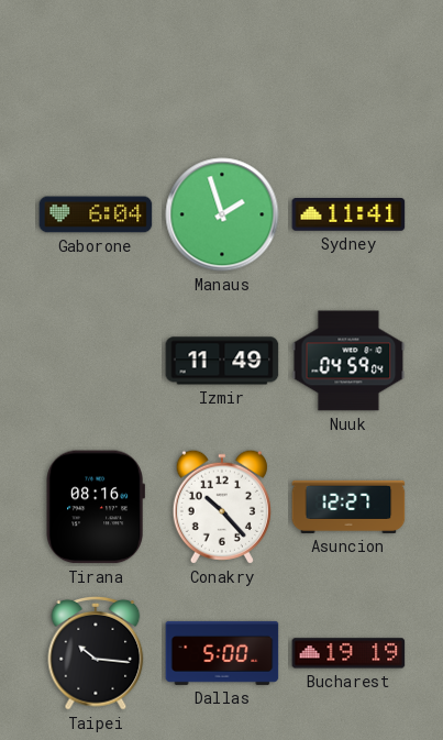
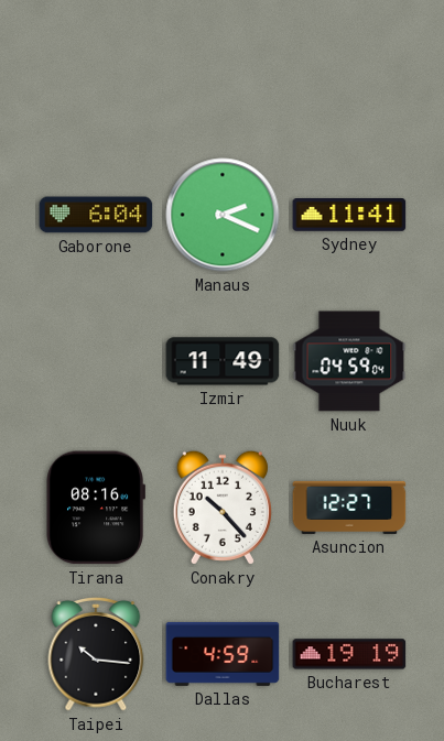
Manaus: 1:57 -> 2:19 (223, 215)
Dallas: 5:00 -> 4:59 (223, 654)
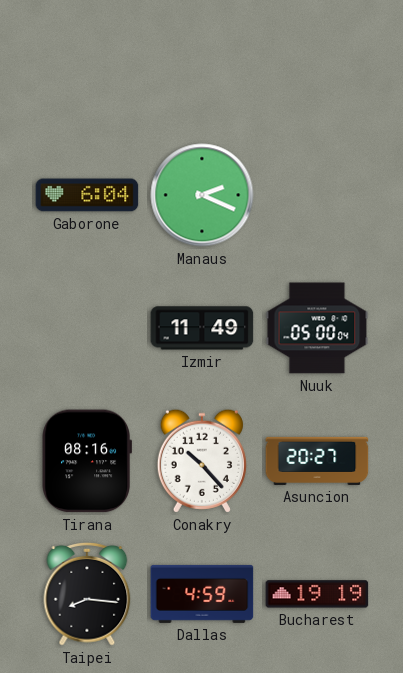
Sydney: 11:41 -> none (349, 216)
Nuuk: 04:59 -> 05:00 (317, 328)
Asuncion: 12:27 -> 20:27 (317, 461)
Taipei: 10:16 -> 8:16 (87, 595)
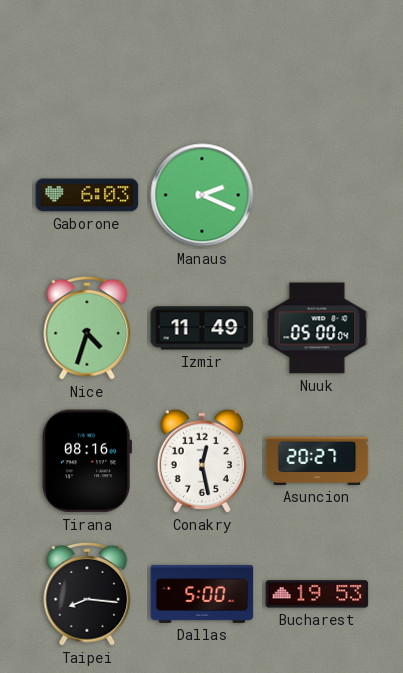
Gaborone: 6:04 -> 6:03 (87, 195)
Nice: none -> 4:33 (87, 329)
Conakry: 10:23 -> 12:28 (202, 461)
Dallas: 4:59 -> 5:00 (202, 594)
Bucharest: 19:19 -> 19:53 (317, 594)
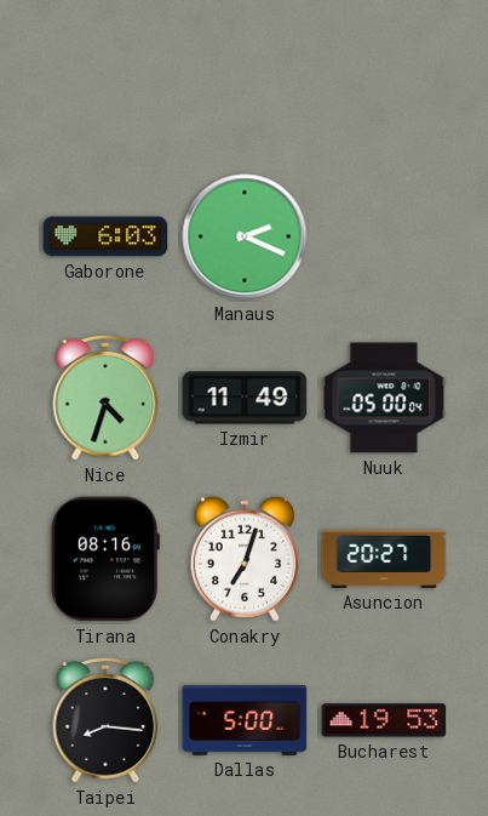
Conakry: 12:28 -> 7:03 (245, 559)
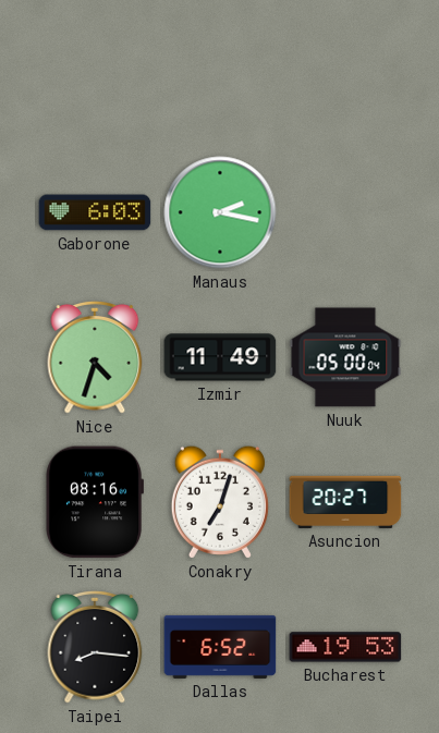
Manaus: 2:19 -> 2:17 (220, 212)
Dallas: 5:00 -> 6:52 (220, 647)
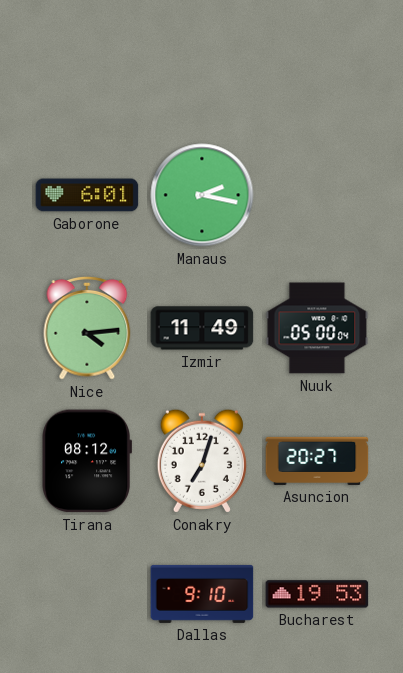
Gaborone: 6:03 -> 6:01 (87, 195)
Nice: 4:33 -> 4:14 (87, 329)
Tirana: 08:16 -> 08:12 (86, 461)
Taipei: 8:16 -> none (95, 648)
Dallas: 6:52 -> 9:10 (202, 594)
